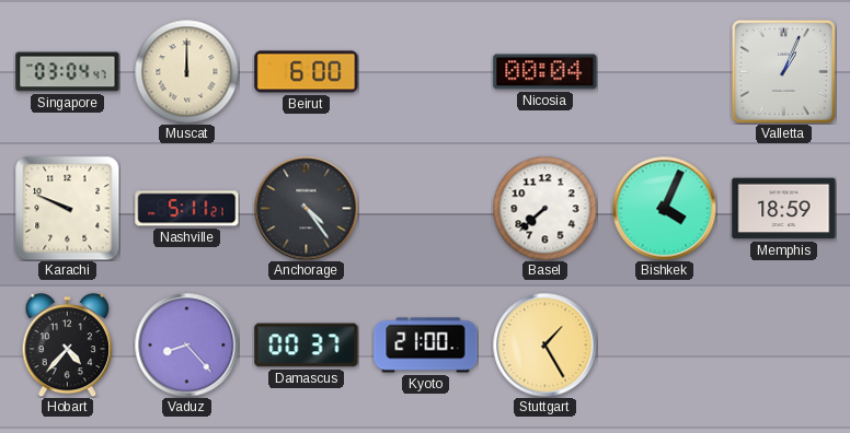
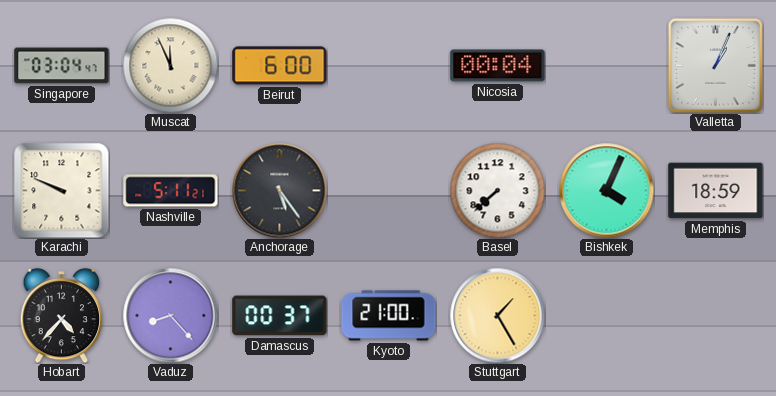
Muscat: 12:00 -> 11:56 (170, 65)
Anchorage: 4:24 -> 5:24 (279, 190)
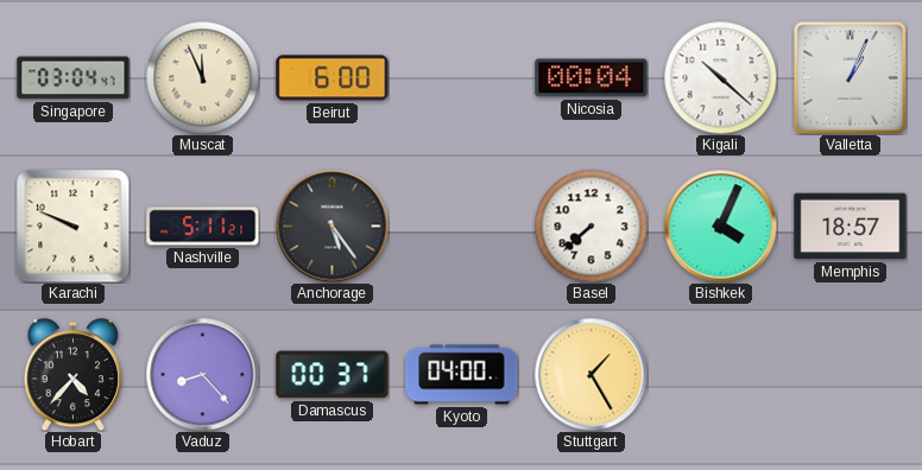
Kigali: none -> 10:22 (720, 77)
Memphis: 18:59 -> 18:57 (851, 227)
Kyoto: 21:00 -> 04:00 (462, 375)
